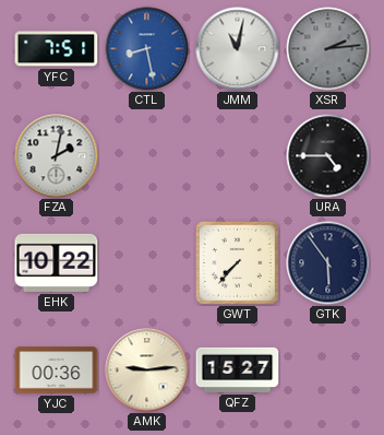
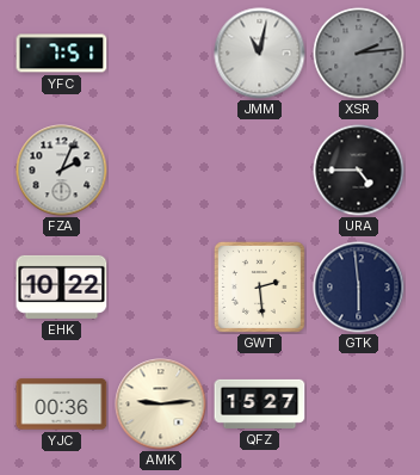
CTL: 8:28 -> none (147, 49)
FZA: 2:02 -> 2:04 (62, 171)
GWT: 7:37 -> 2:29 (259, 286)
GTK: 5:54 -> 5:59 (359, 288)
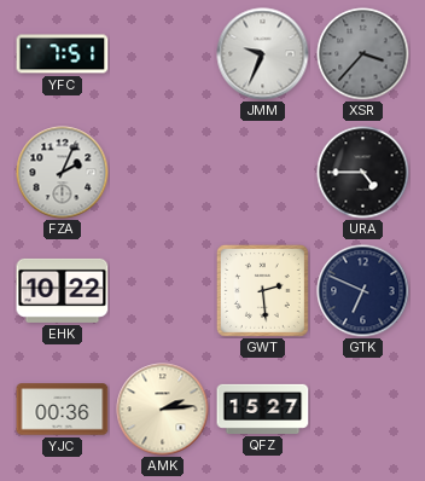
JMM: 11:02 -> 9:34 (263, 54)
XSR: 2:14 -> 3:37 (363, 54)
GTK: 5:59 -> 6:49 (363, 291)
AMK: 9:14 -> 2:14 (163, 410)
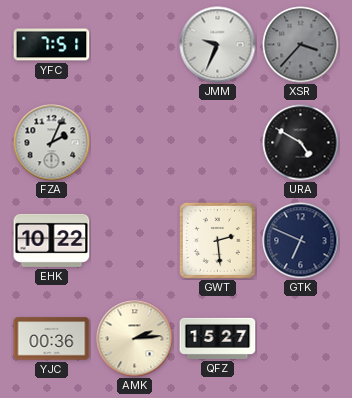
URA: 4:45 -> 4:50 (301, 143)
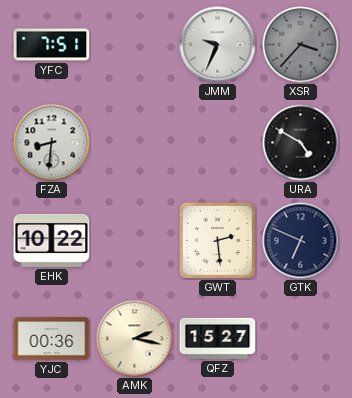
FZA: 2:04 -> 8:31 (52, 143)
AMK: 2:14 -> 2:17 (135, 339)
